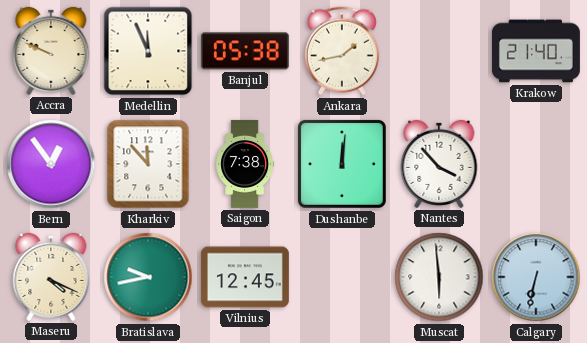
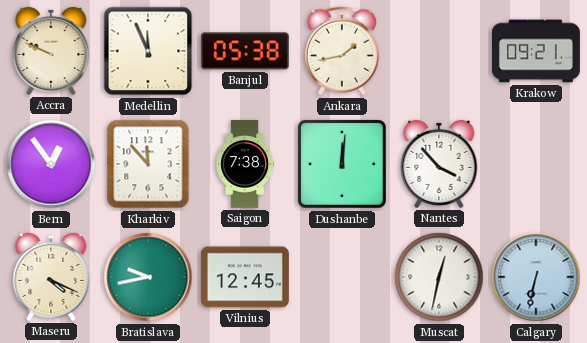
Krakow: 21:40 -> 09:21 (536, 51)
Muscat: 5:59 -> 12:32 (439, 277)
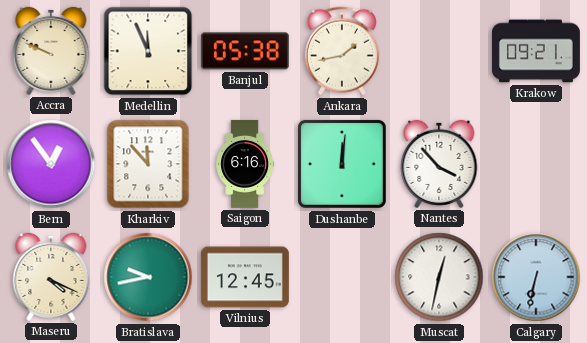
Saigon: 7:38 -> 6:16 (245, 164)
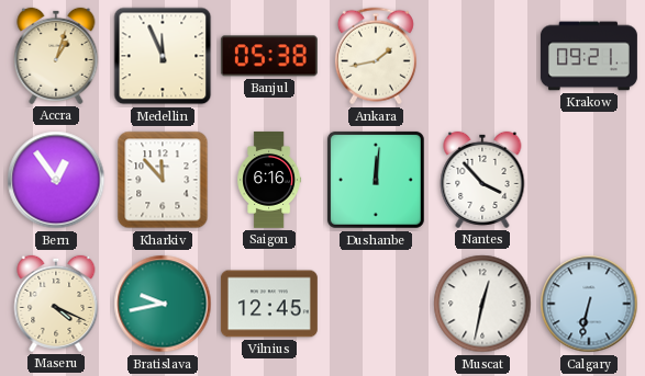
Accra: 9:49 -> 1:03 (56, 56)
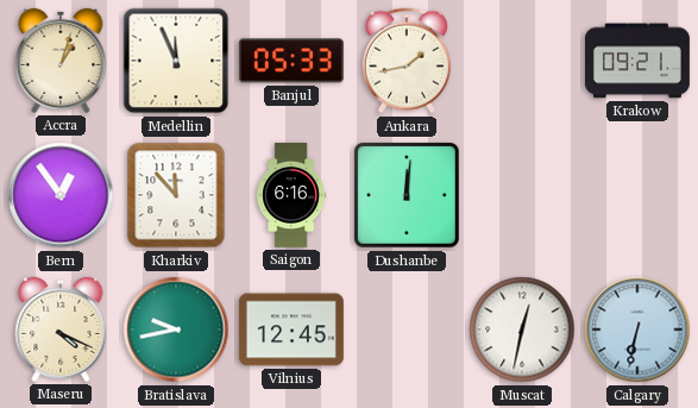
Banjul: 05:38 -> 05:33 (291, 61)
Nantes: 3:53 -> none (482, 180)
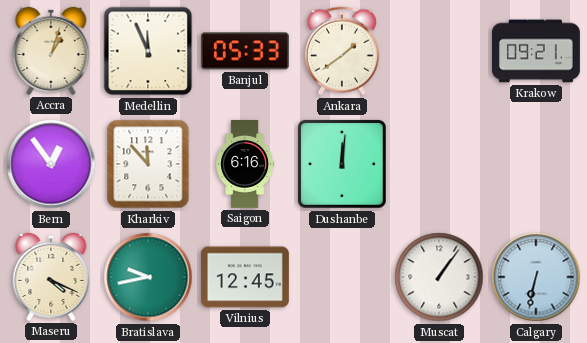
Ankara: 1:43 -> 1:39 (342, 51)
Muscat: 12:32 -> 1:06 (439, 277)
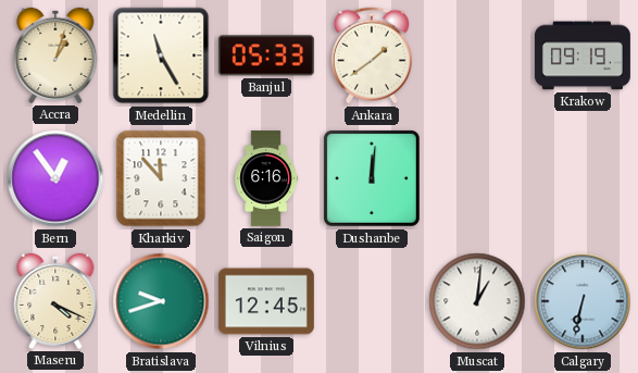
Medellin: 11:56 -> 11:25 (161, 55)
Krakow: 09:21 -> 09:19 (583, 55)
Bratislava: 9:43 -> 9:42 (161, 301)
Muscat: 1:06 -> 1:01 (477, 301)
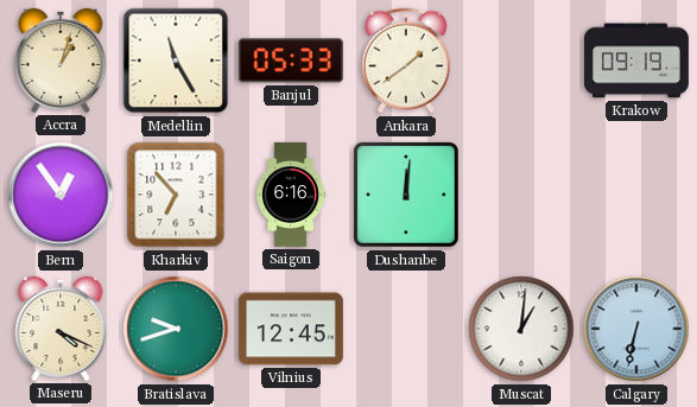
Kharkiv: 11:53 -> 6:53 (176, 195)
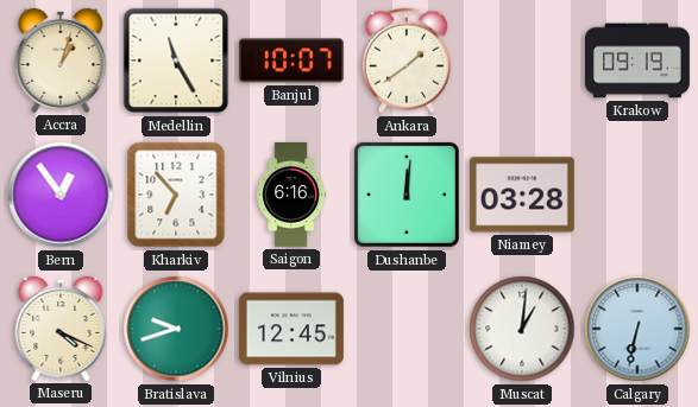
Banjul: 05:33 -> 10:07 (291, 61)
Niamey: none -> 03:28 (522, 195)
